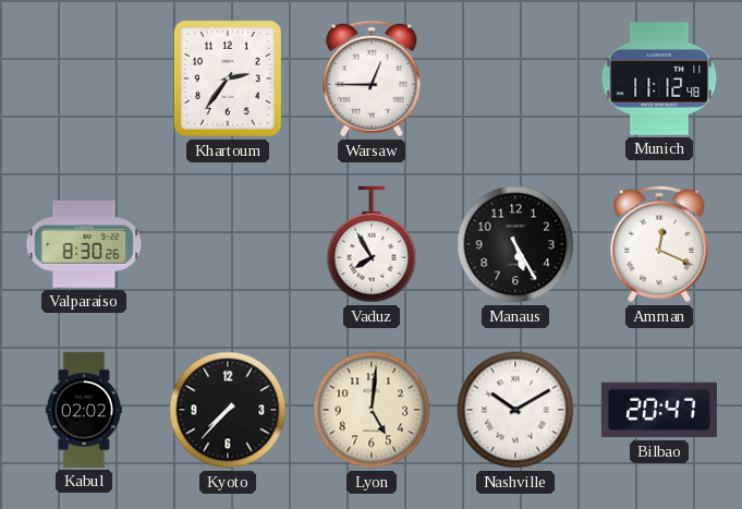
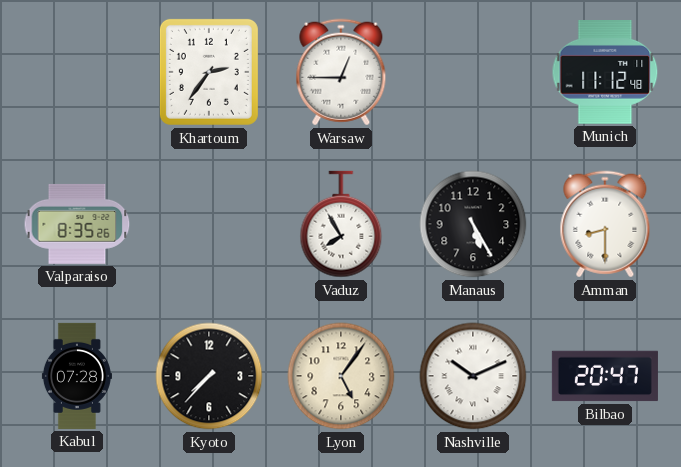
Valparaiso: 8:30 -> 8:35 (77, 224)
Amman: 12:19 -> 8:30 (605, 224)
Kabul: 02:02 -> 07:28 (77, 376)
Lyon: 5:01 -> 5:06 (341, 376)
Nashville: 10:10 -> 10:11 (473, 376)
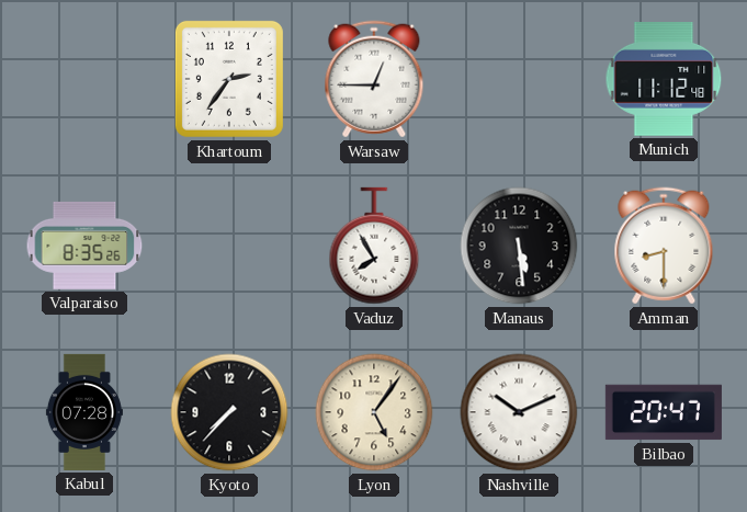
Manaus: 5:25 -> 5:29 (519, 246)
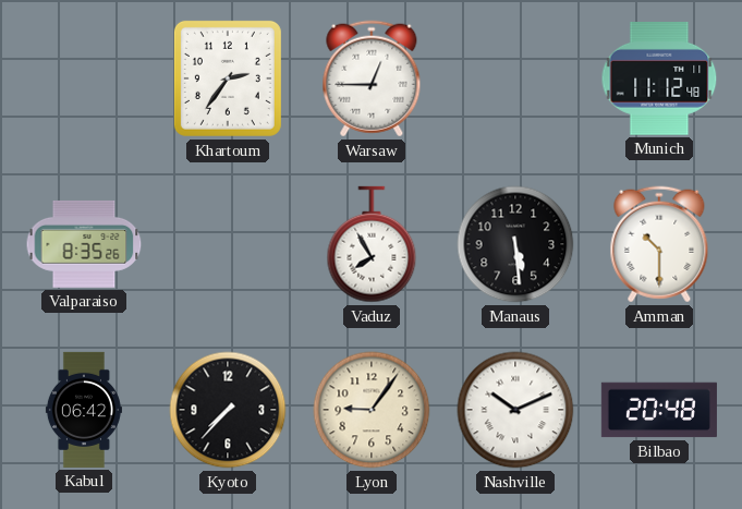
Amman: 8:30 -> 10:30 (659, 244)
Kabul: 07:28 -> 06:42 (84, 410)
Lyon: 5:06 -> 9:06 (372, 410)
Bilbao: 20:47 -> 20:48 (659, 410)
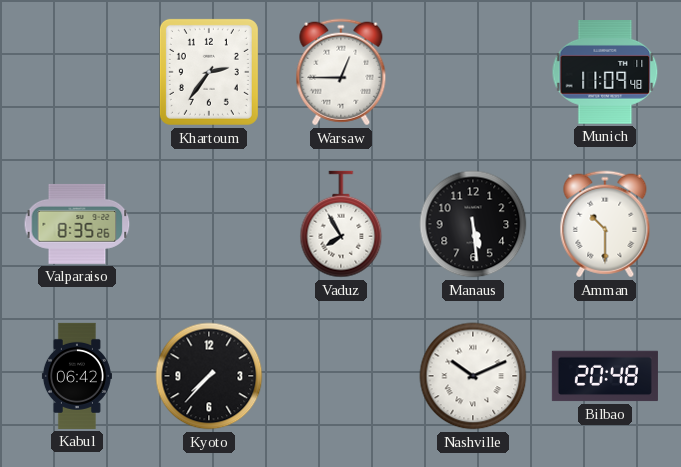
Munich: 11:12 -> 11:09 (605, 73)
Lyon: 9:06 -> none (372, 410)
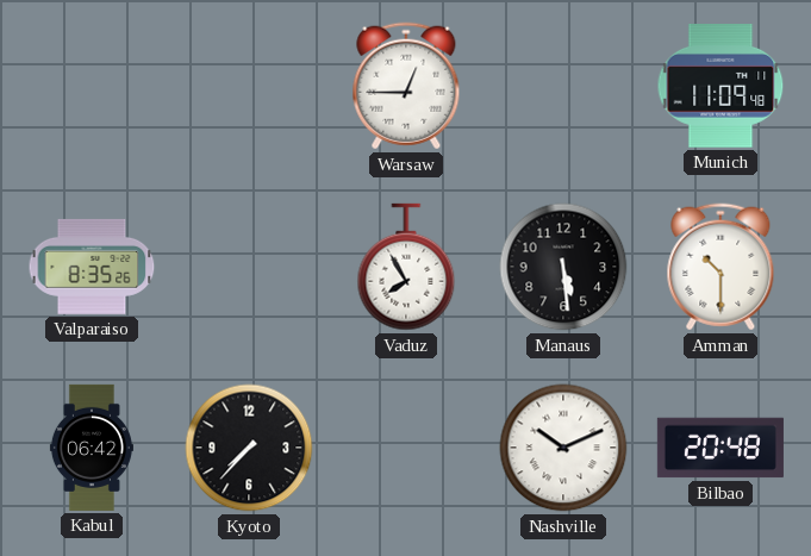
Khartoum: 2:36 -> none (209, 72)
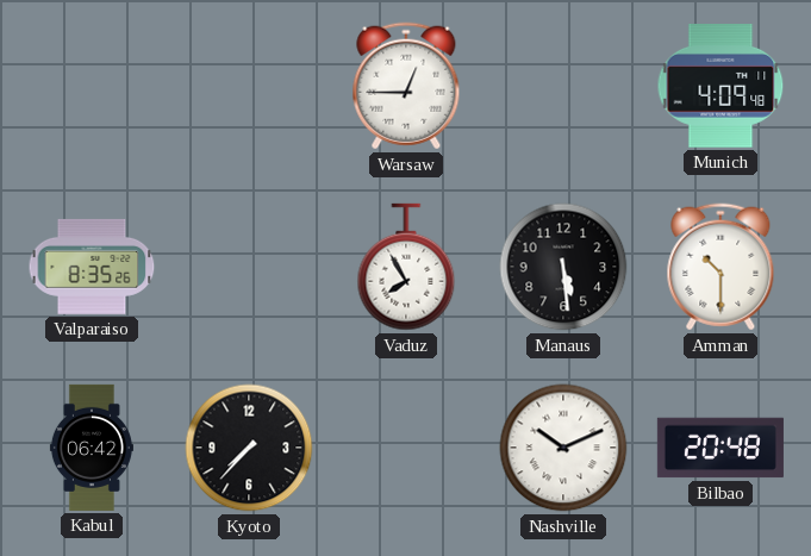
Munich: 11:09 -> 4:09 (720, 87)
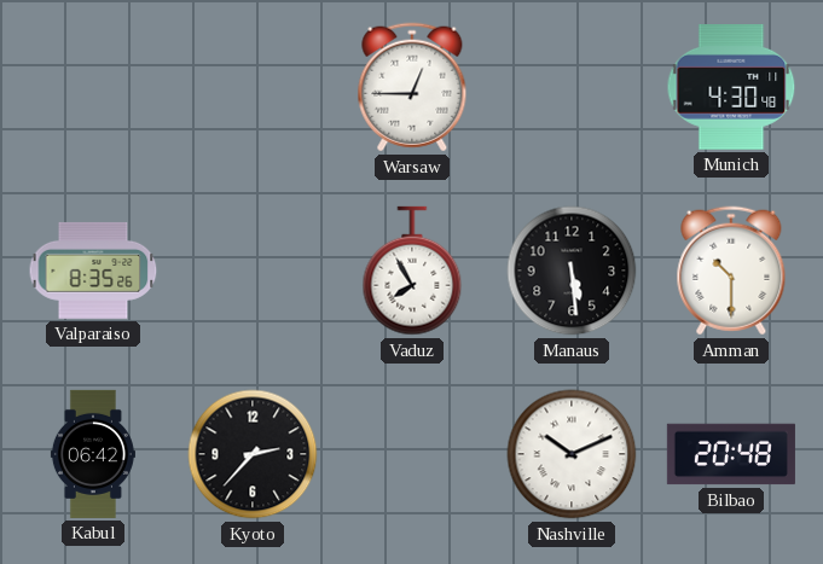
Munich: 4:09 -> 4:30 (731, 88)
Kyoto: 7:37 -> 2:37 (253, 454)
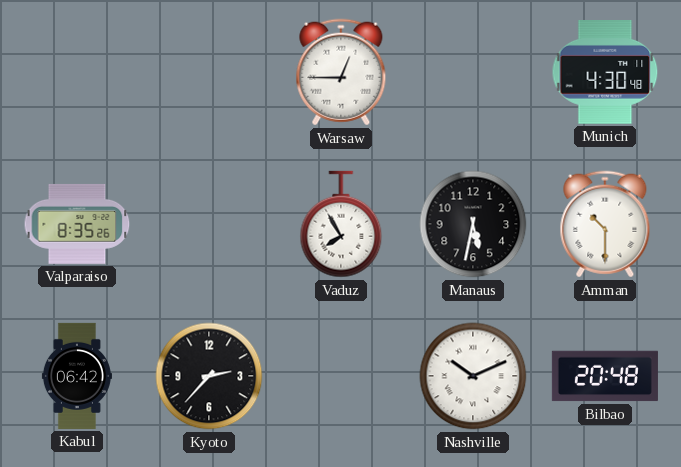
Manaus: 5:29 -> 5:32 (473, 224)
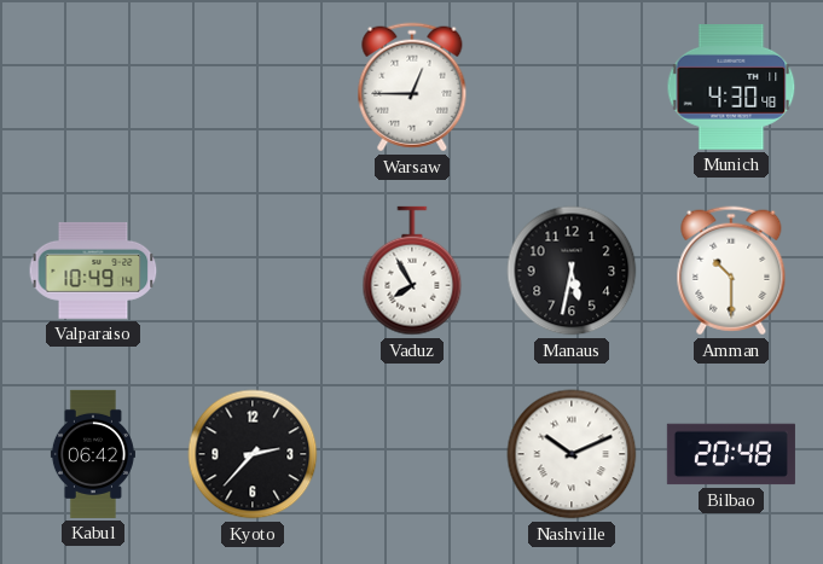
Valparaiso: 8:35 -> 10:49 (93, 271)
